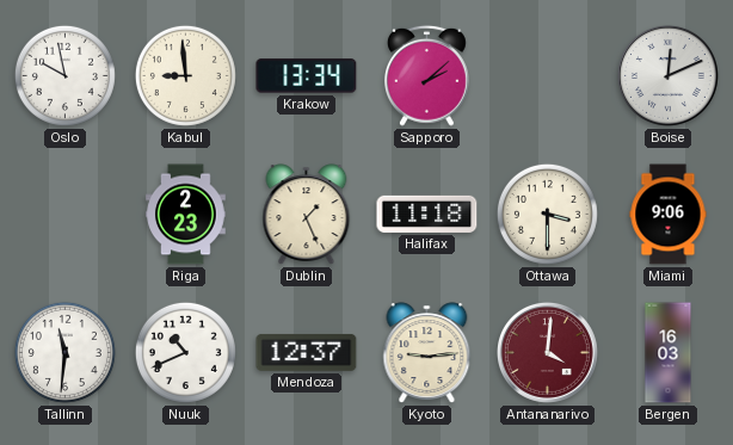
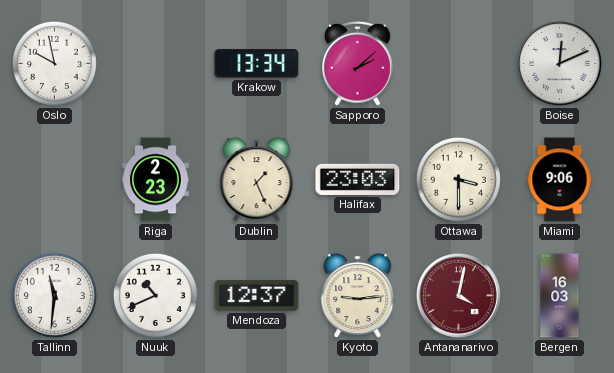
Kabul: 8:59 -> none (185, 75)
Halifax: 11:18 -> 23:03 (358, 179)
Antananarivo: 4:01 -> 4:02 (458, 295)
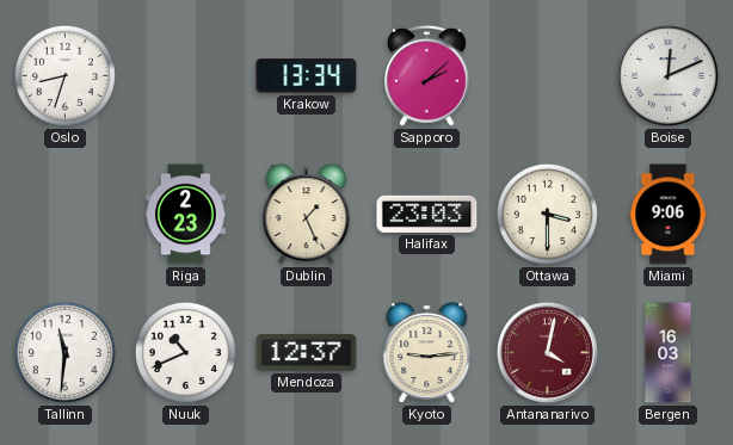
Oslo: 9:58 -> 8:33 (64, 75)
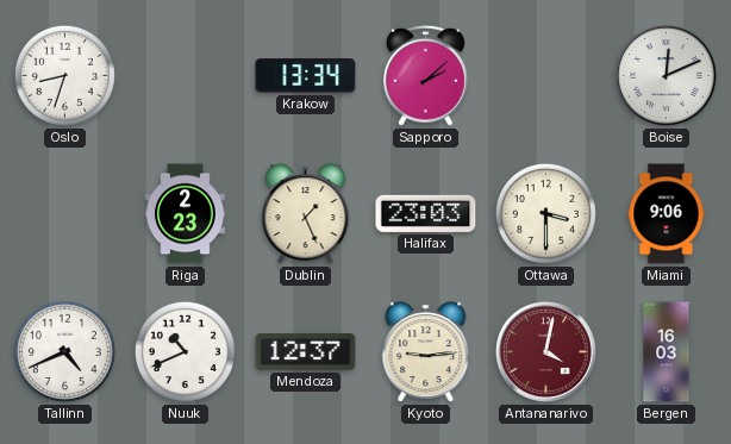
Tallinn: 11:31 -> 4:41 (64, 351)
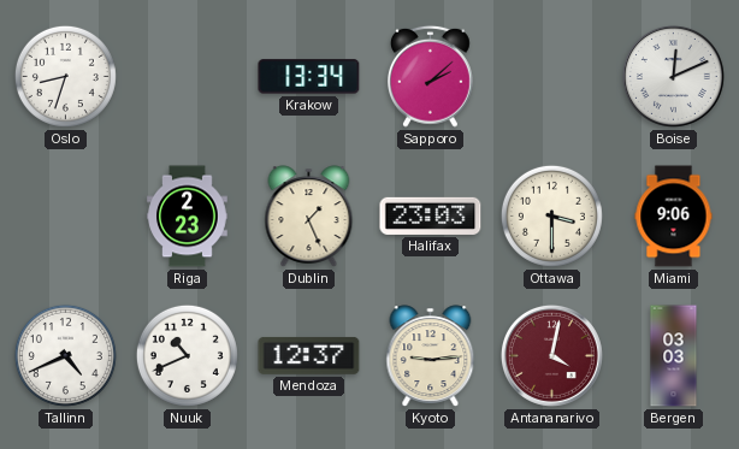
Bergen: 16:03 -> 03:03 (674, 356)
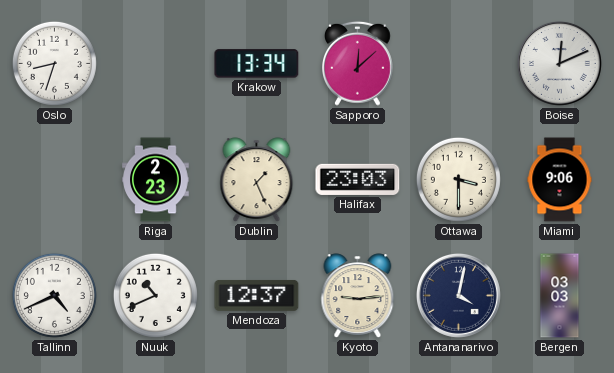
Sapporo: 2:08 -> 12:08 (358, 63)
Antananarivo dial: burgundy -> navy (458, 295)
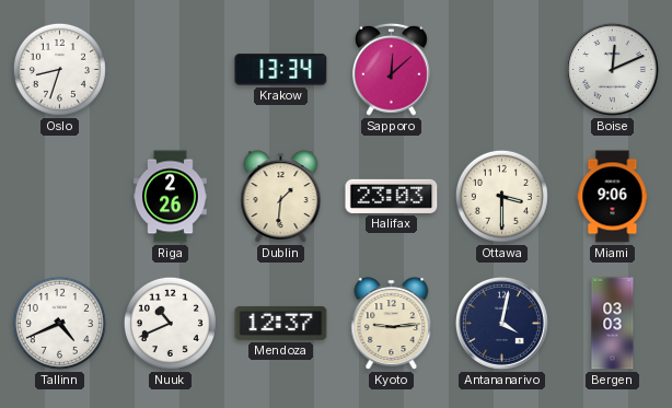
Riga: 2:23 -> 2:26 (171, 197)
Dublin: 1:26 -> 1:31 (281, 197)
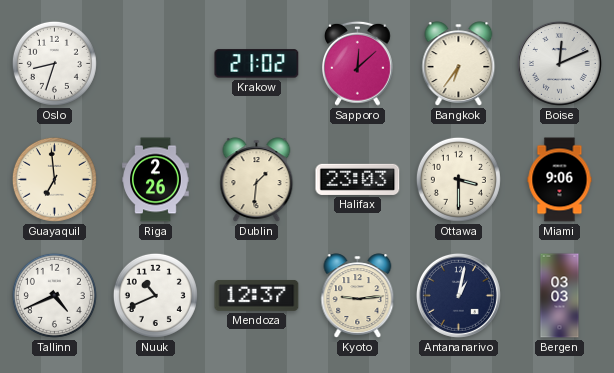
Krakow: 13:34 -> 21:02 (257, 64)
Bangkok: none -> 6:36 (459, 64)
Guayaquil: none -> 6:59 (54, 179)
Antananarivo: 4:02 -> 1:02 (458, 295)
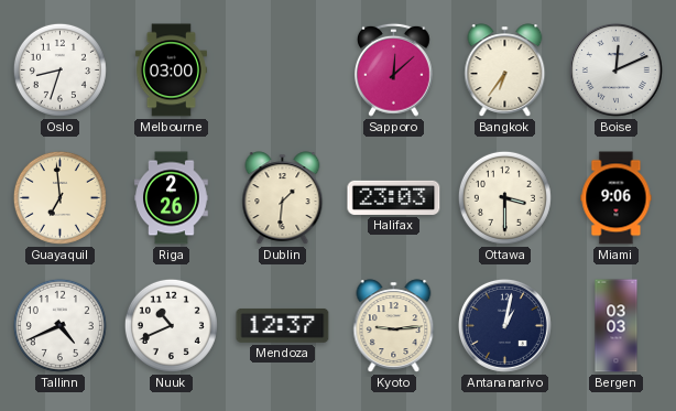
Melbourne: none -> 03:00 (171, 71)
Krakow: 21:02 -> none (257, 64)
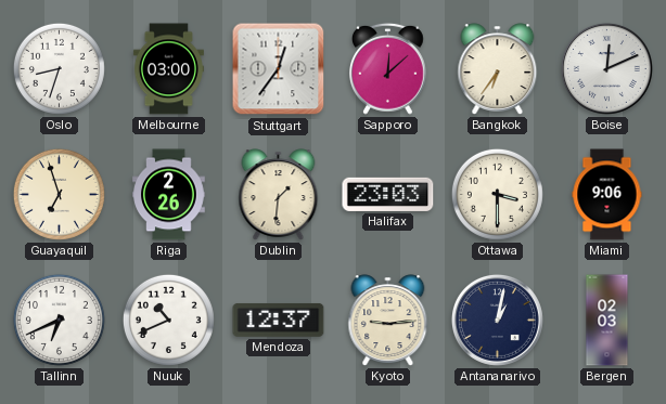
Stuttgart: none -> 12:36 (279, 69)
Guayaquil: 6:59 -> 6:57 (59, 194)
Tallinn: 4:41 -> 6:41 (59, 320)
Bergen: 03:03 -> 02:03 (607, 321)
